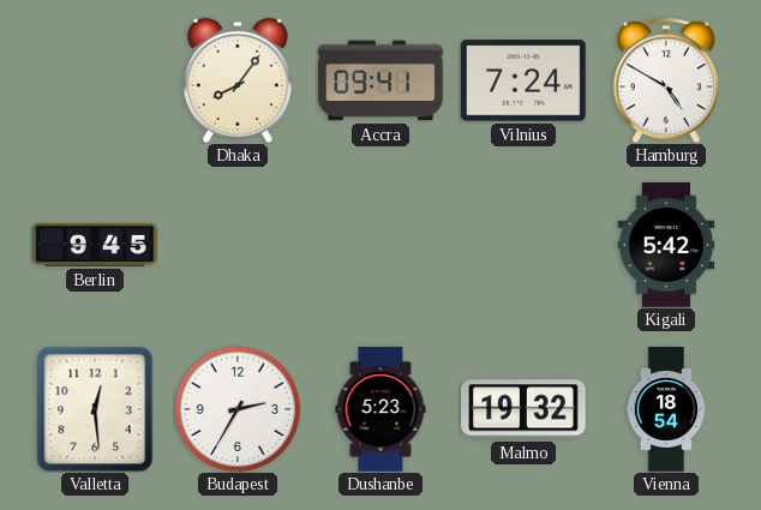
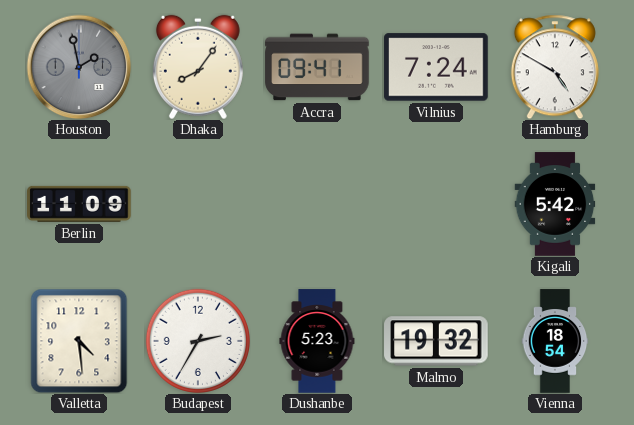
Houston: none -> 1:58 (79, 67)
Berlin: 9:45 -> 11:09 (79, 204)
Valletta: 12:29 -> 4:29 (79, 341)
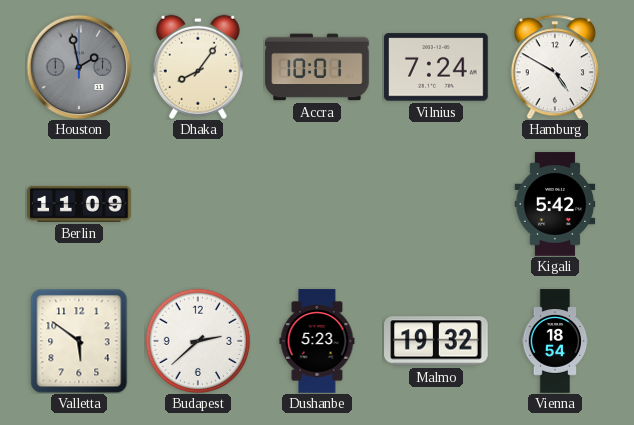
Accra: 09:41 -> 10:01 (317, 67)
Valletta: 4:29 -> 5:51 (79, 341)
Budapest: 2:35 -> 2:38 (198, 341)
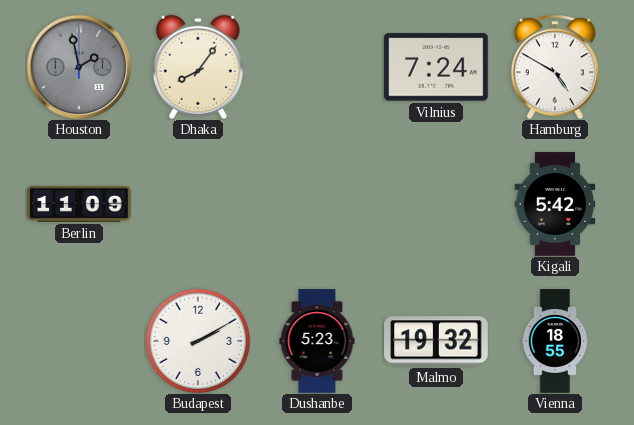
Accra: 10:01 -> none (317, 67)
Valletta: 5:51 -> none (79, 341)
Budapest: 2:38 -> 2:10 (198, 341)
Vienna: 18:54 -> 18:55 (555, 341)
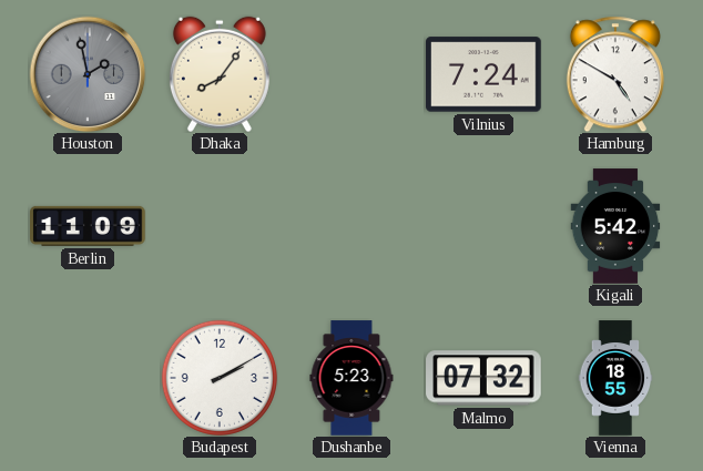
Malmo: 19:32 -> 07:32 (483, 378)
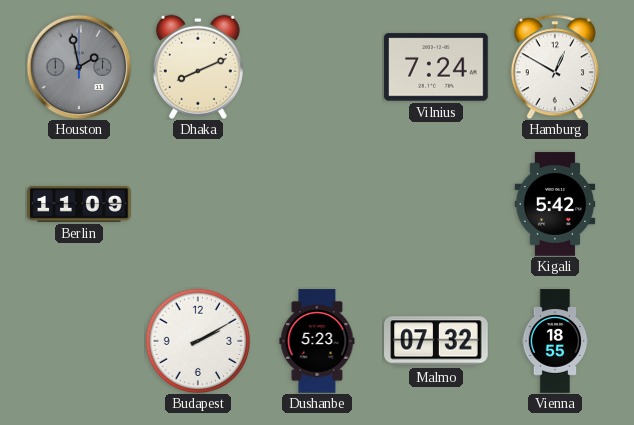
Dhaka: 8:06 -> 8:11 (198, 67)
Hamburg: 4:50 -> 12:50 (555, 67)
